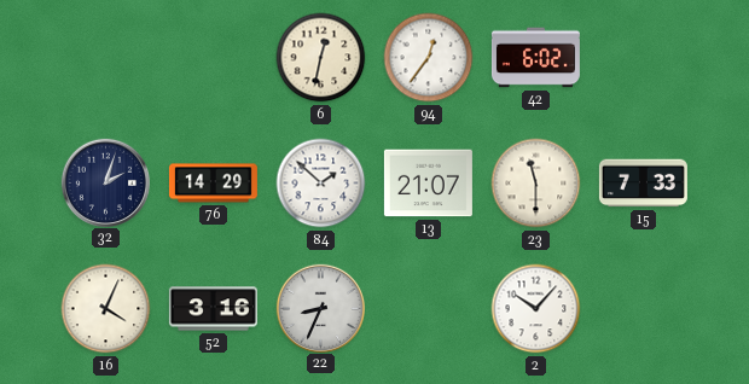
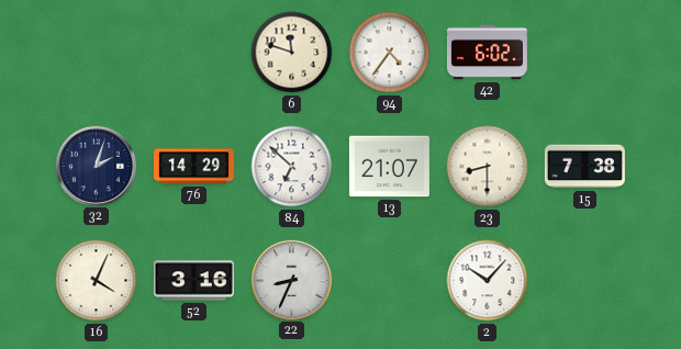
6: 12:32 -> 11:48 (292, 53)
94: 12:36 -> 4:36 (390, 53)
84: 1:52 -> 6:52 (292, 167)
23: 11:30 -> 8:30 (488, 167)
15: 7:33 -> 7:38 (584, 167)
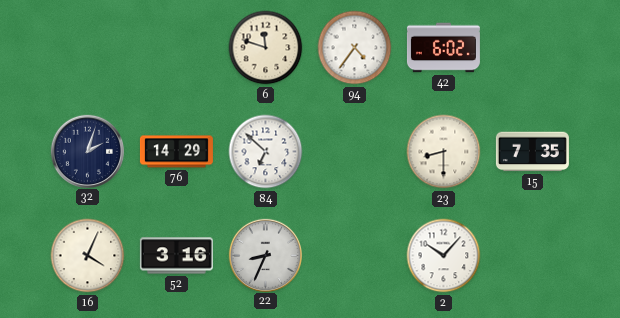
13: 21:07 -> none (389, 167)
15: 7:38 -> 7:35 (532, 152)
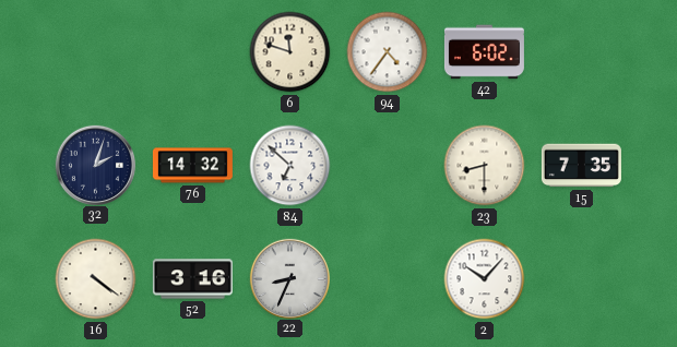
76: 14:29 -> 14:32 (192, 166)
16: 4:04 -> 4:21 (96, 279)
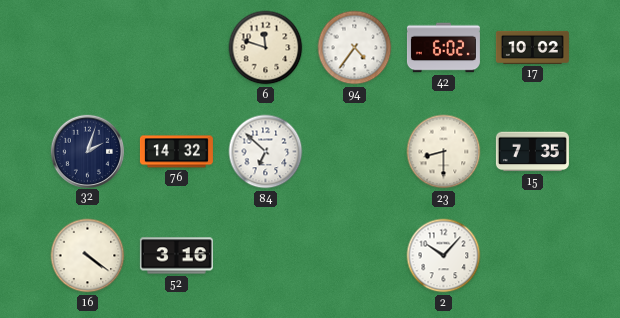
17: none -> 10:02 (532, 47)
22: 8:34 -> none (289, 278)
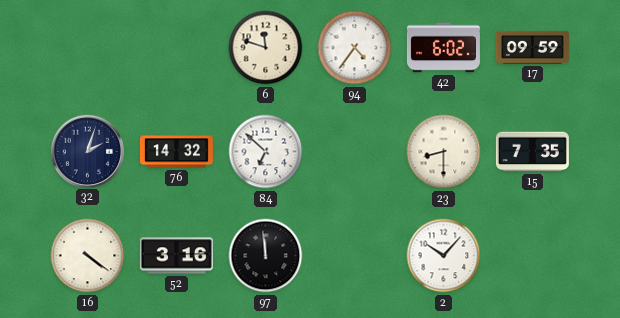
17: 10:02 -> 09:59 (532, 47)
97: none -> 11:59 (266, 256)
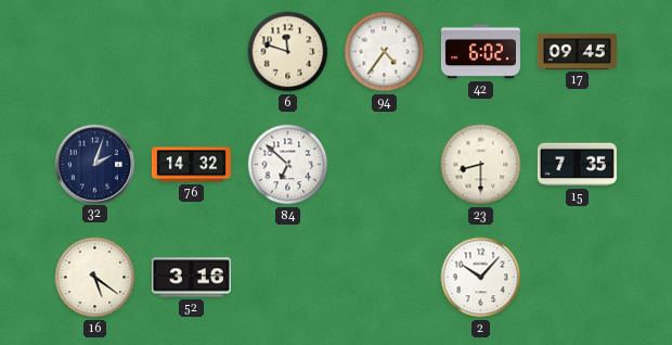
17: 09:59 -> 09:45 (577, 51)
16: 4:21 -> 5:21 (95, 278)
97: 11:59 -> none (266, 256)
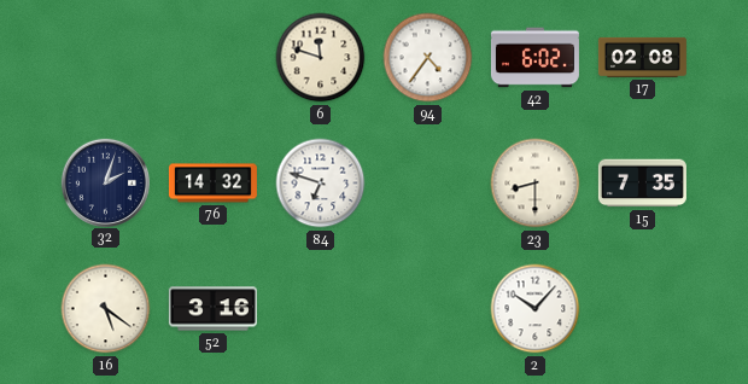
17: 09:45 -> 02:08 (642, 57)
84: 6:52 -> 6:48 (321, 184)
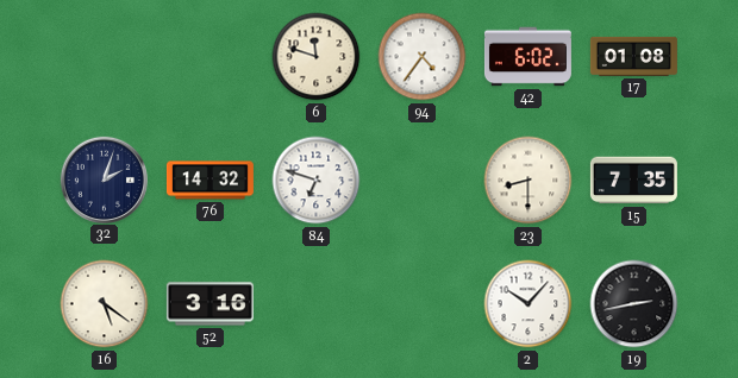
17: 02:08 -> 01:08 (633, 56)
19: none -> 2:43 (634, 304)
